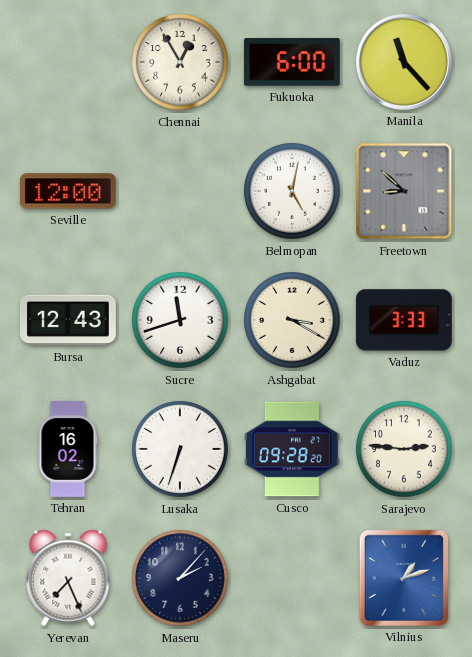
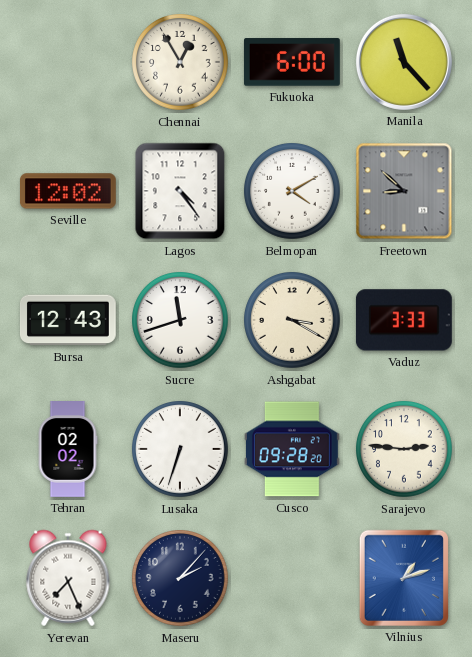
Seville: 12:00 -> 12:02 (68, 191)
Lagos: none -> 4:24 (180, 191)
Belmopan: 5:02 -> 4:10 (293, 192)
Tehran: 16:02 -> 02:02 (68, 450)
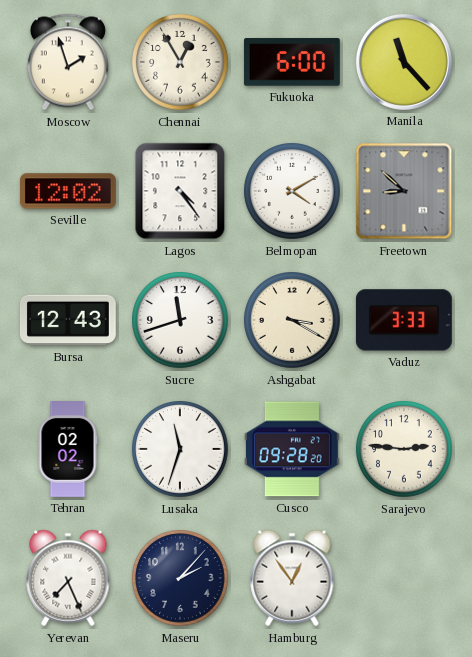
Moscow: none -> 1:57 (68, 62)
Lusaka: 6:33 -> 11:33 (181, 450)
Hamburg: none -> 12:54 (292, 578)
Vilnius: 1:12 -> none (404, 578)
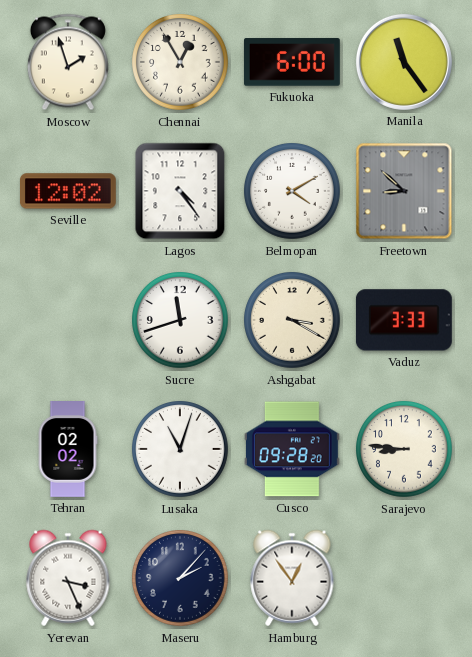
Manila: 11:23 -> 11:24 (404, 62)
Bursa: 12:43 -> none (68, 320)
Lusaka: 11:33 -> 11:03 (181, 450)
Sarajevo: 2:46 -> 8:46 (405, 450)
Yerevan: 7:26 -> 3:26 (68, 578)
